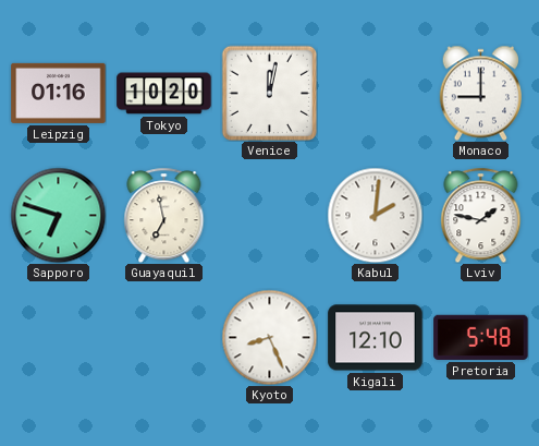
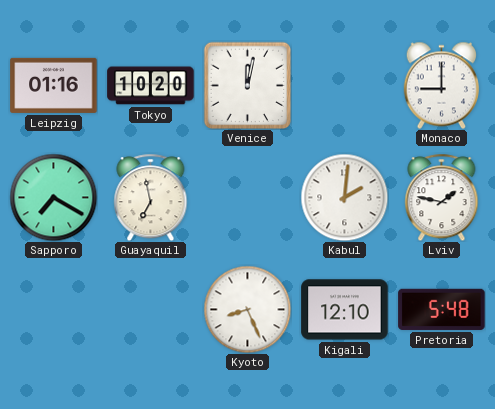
Sapporo: 6:48 -> 7:20 (53, 197)
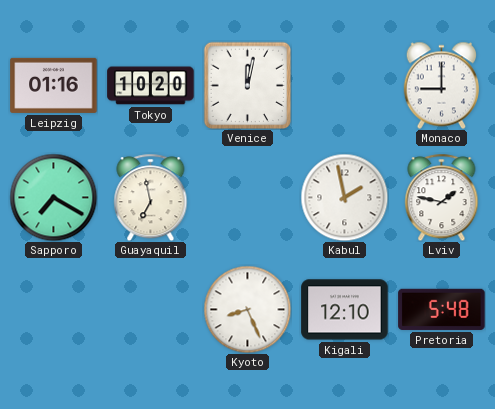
Kabul: 2:01 -> 1:58 (344, 197)
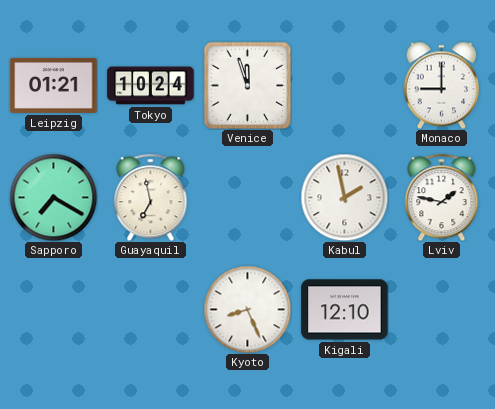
Leipzig: 01:16 -> 01:21 (54, 85)
Tokyo: 10:20 -> 10:24 (151, 86)
Venice: 12:02 -> 11:57 (247, 85)
Pretoria: 5:48 -> none (442, 309)
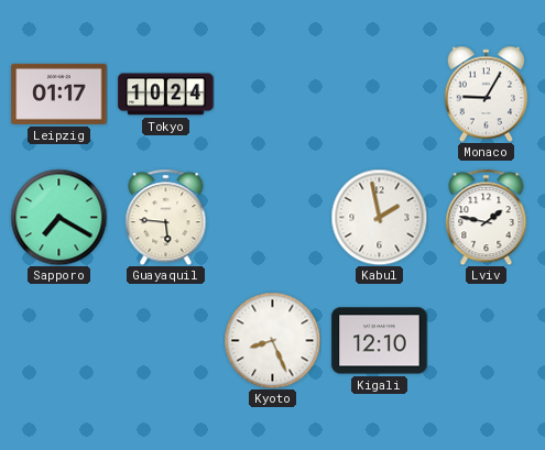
Leipzig: 01:21 -> 01:17 (59, 94)
Venice: 11:57 -> none (247, 85)
Monaco: 9:00 -> 9:05 (486, 94)
Guayaquil: 6:58 -> 5:46 (166, 217)
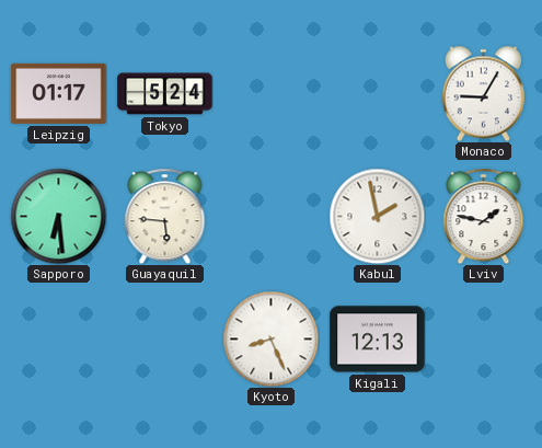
Tokyo: 10:24 -> 5:24 (165, 94)
Sapporo: 7:20 -> 6:29 (58, 216)
Kigali: 12:10 -> 12:13 (378, 340)
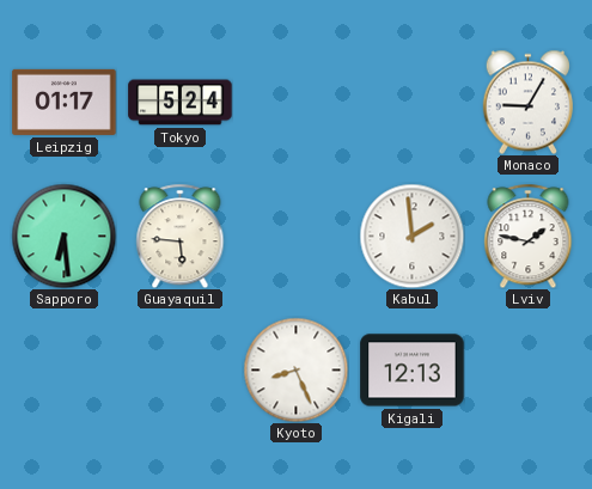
Kabul: 1:58 -> 1:59 (411, 236)
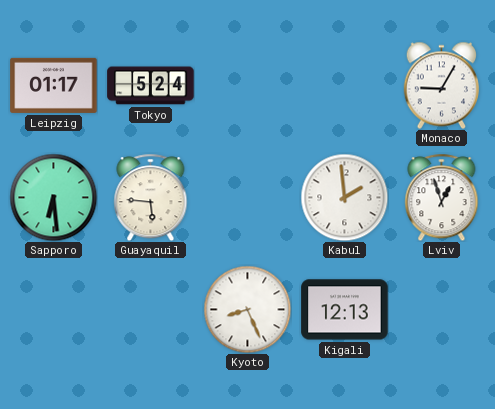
Lviv: 1:47 -> 12:57 (442, 197)
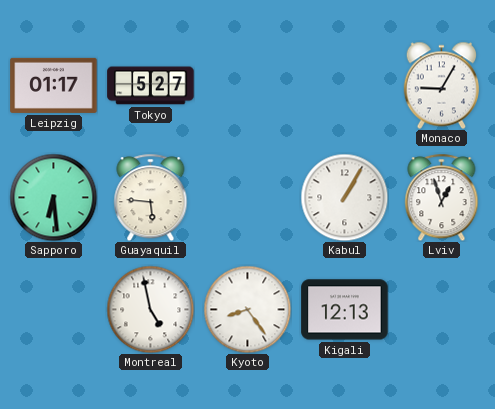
Tokyo: 5:24 -> 5:27 (151, 86)
Kabul: 1:59 -> 1:05 (344, 197)
Montreal: none -> 4:58 (150, 309)
Kyoto: 8:26 -> 8:24 (247, 309)
